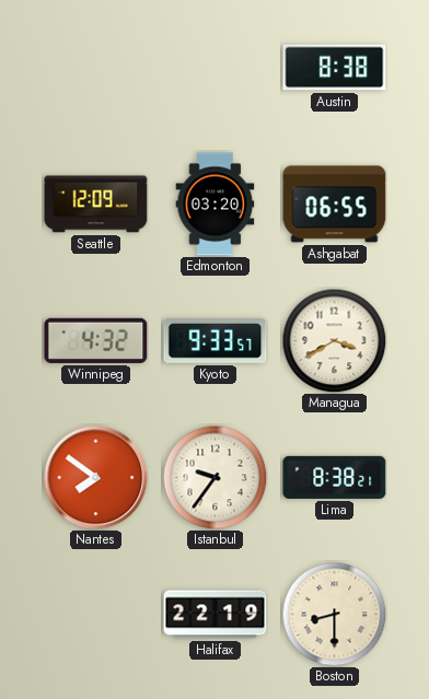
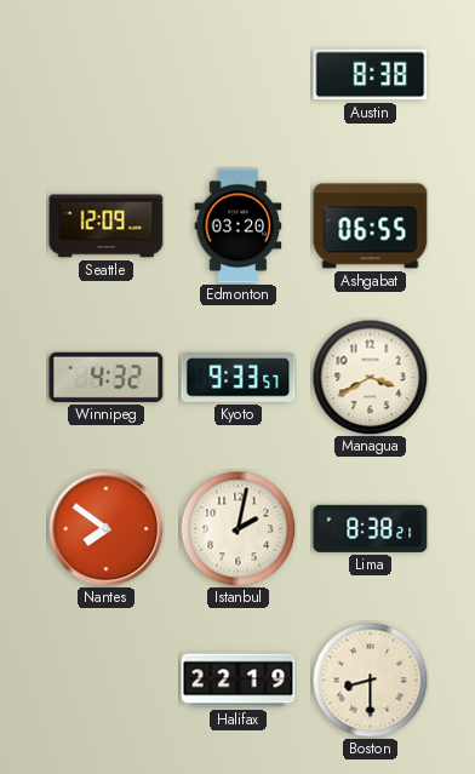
Istanbul: 9:36 -> 2:02 (237, 528)
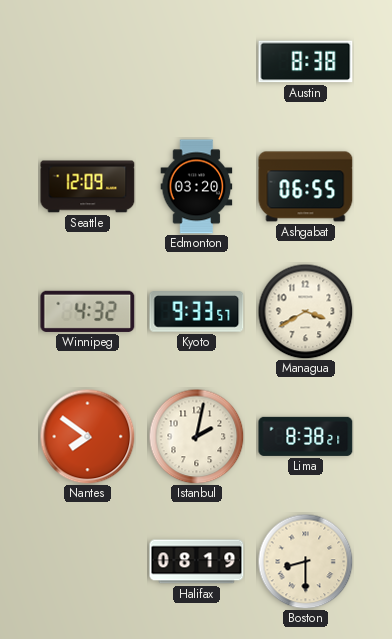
Halifax: 22:19 -> 08:19 (197, 562)
